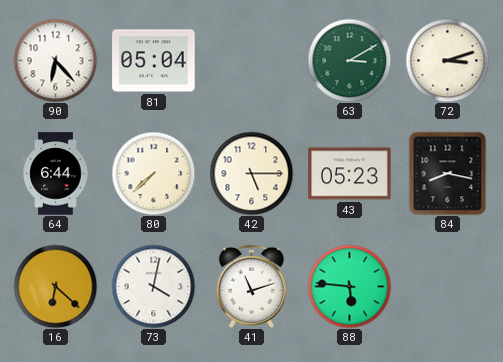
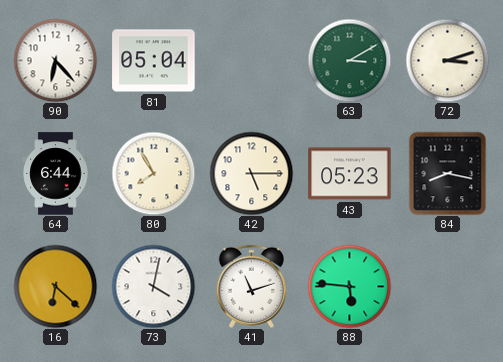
80: 7:38 -> 7:55 (153, 173)
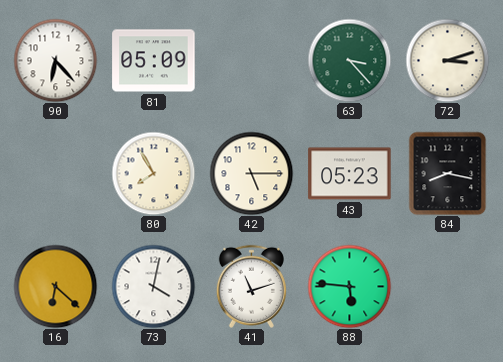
81: 05:04 -> 05:09 (154, 61)
63: 3:10 -> 3:23 (349, 60)
64: 6:44 -> none (56, 174)
